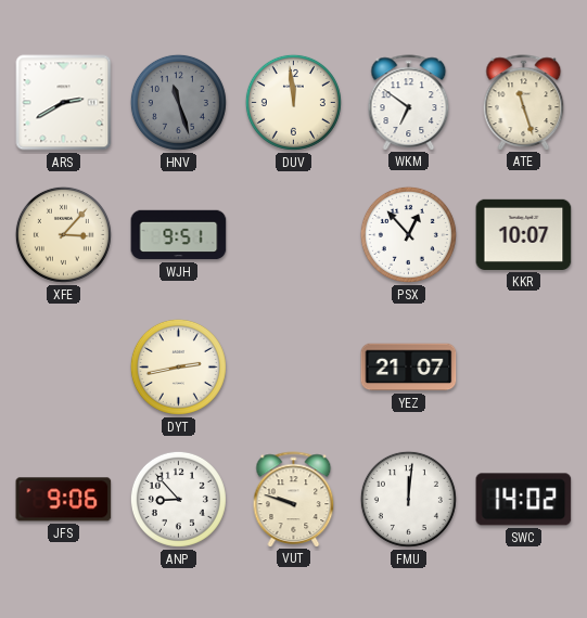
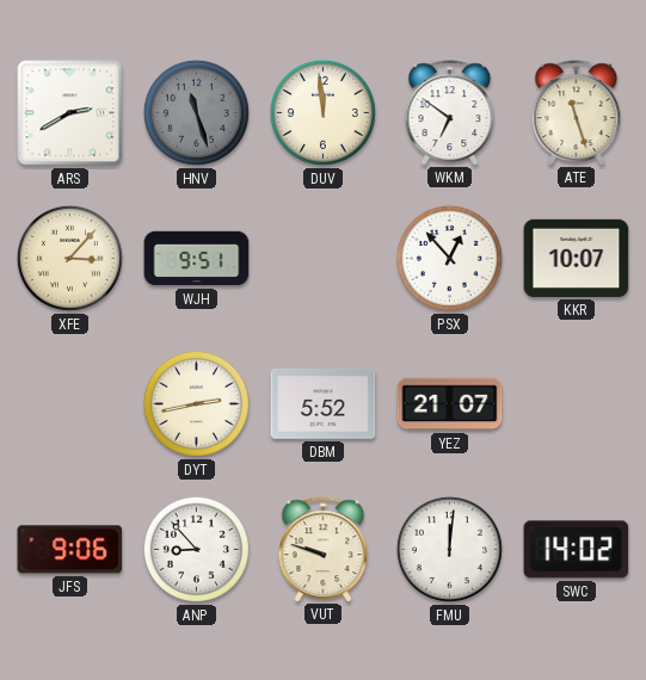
DBM: none -> 5:52 (324, 403)
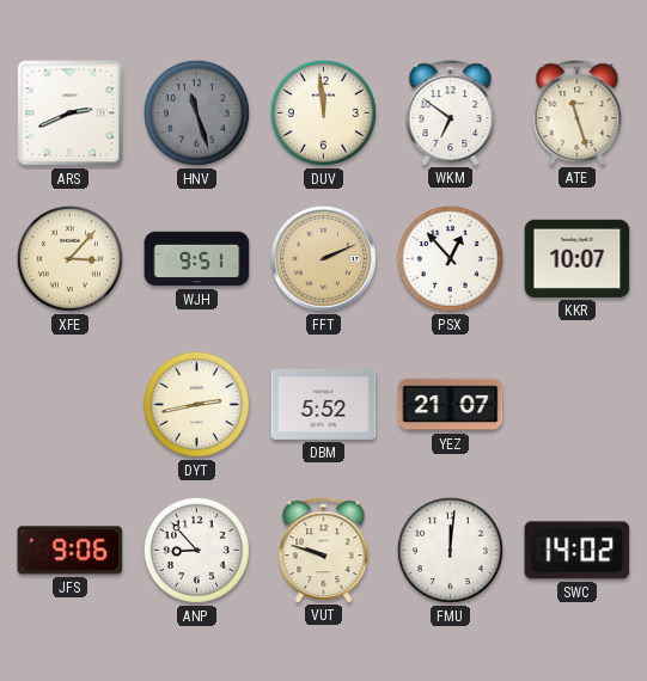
ARS: 2:40 -> 2:41 (71, 113)
FFT: none -> 2:11 (323, 258)
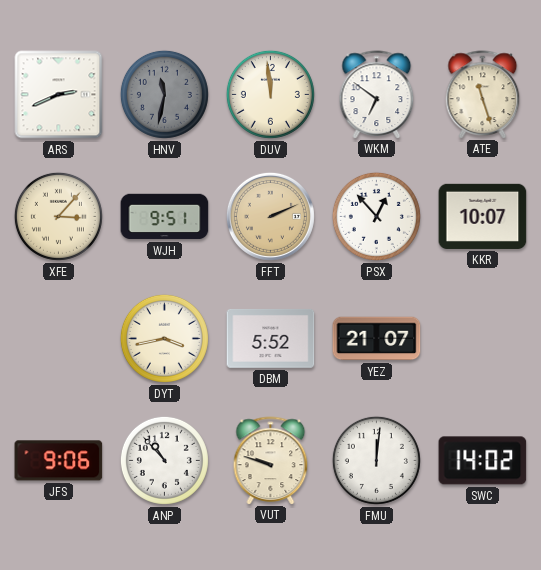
HNV: 11:27 -> 11:32 (164, 94)
DYT: 2:43 -> 3:43 (164, 338)
ANP: 8:53 -> 10:53 (164, 460)
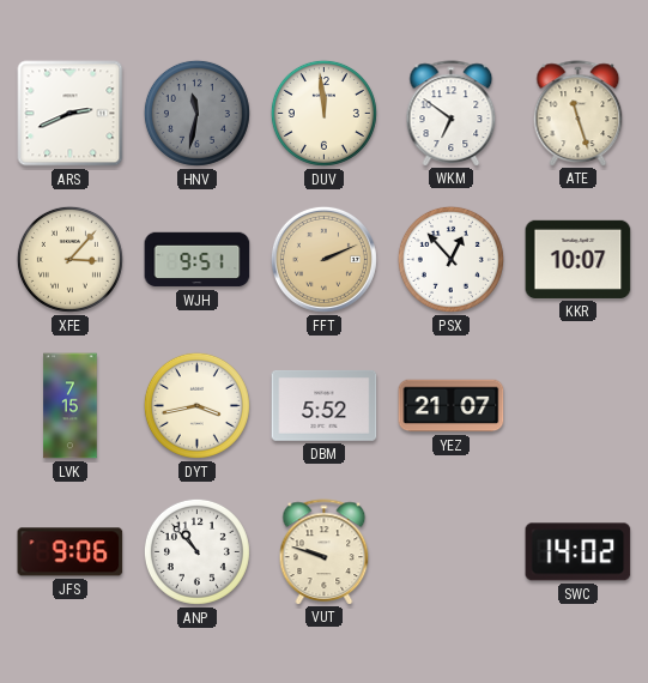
LVK: none -> 7:15 (71, 406)
FMU: 12:01 -> none (376, 460)
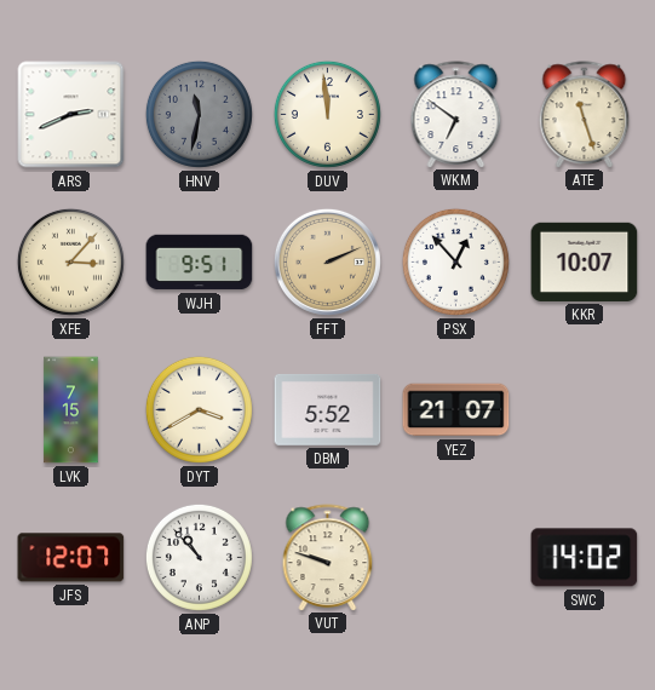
DYT: 3:43 -> 3:40 (199, 409)
JFS: 9:06 -> 12:07 (71, 558)
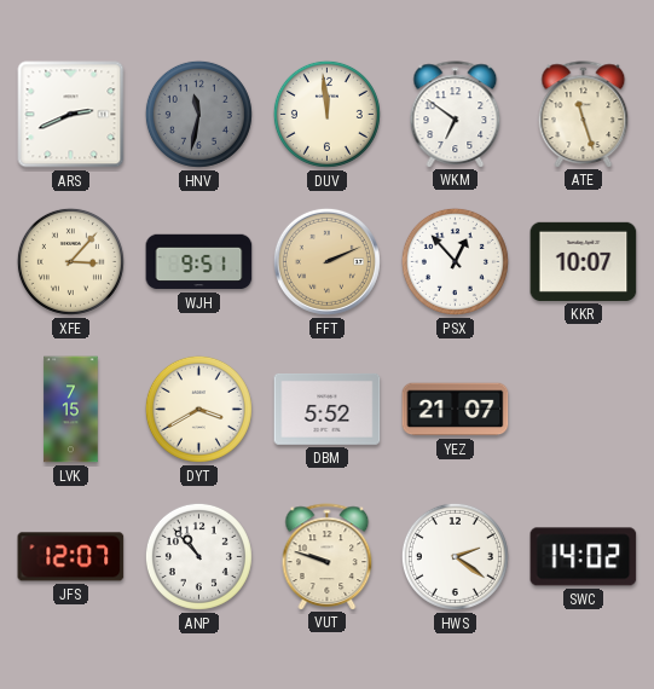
HWS: none -> 2:21 (455, 556)
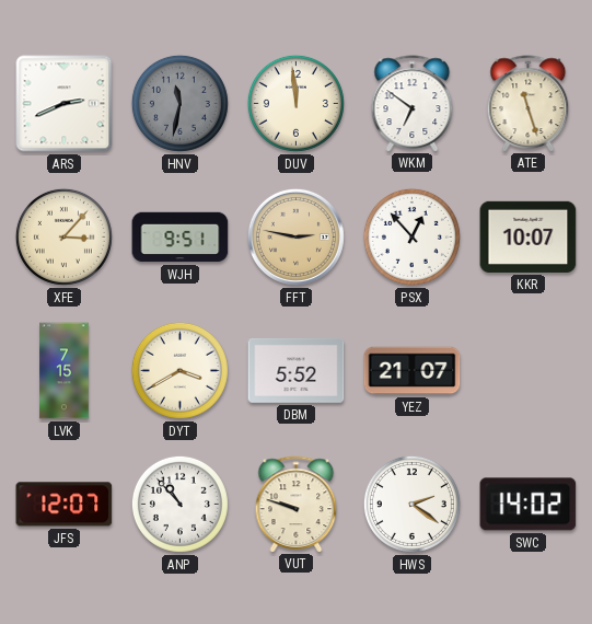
FFT: 2:11 -> 2:47 (295, 236)
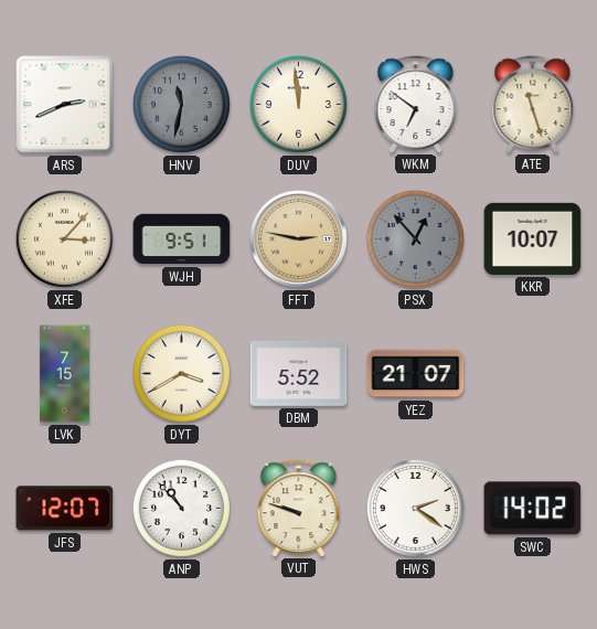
PSX dial: white -> grey (415, 238)
